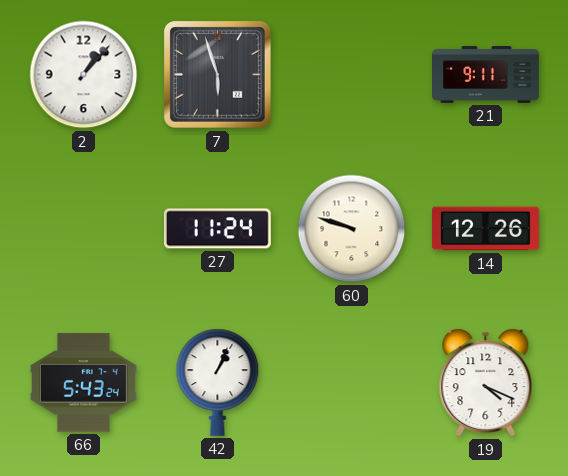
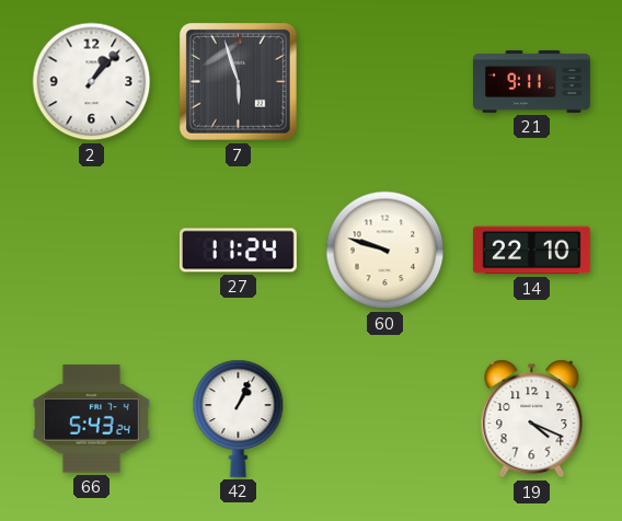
14: 12:26 -> 22:10 (531, 251)
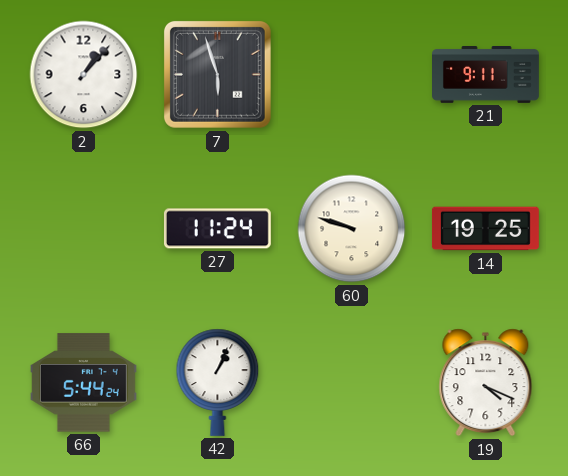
14: 22:10 -> 19:25 (485, 229)
66: 5:43 -> 5:44 (83, 383)
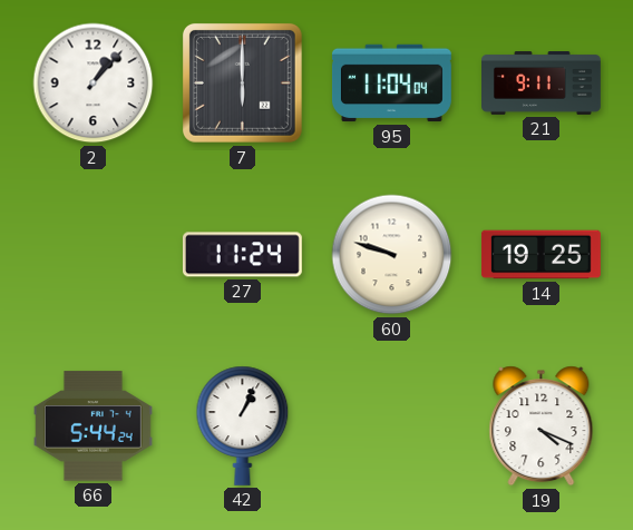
7: 5:57 -> 6:00 (242, 82)
95: none -> 11:04 (391, 84)
